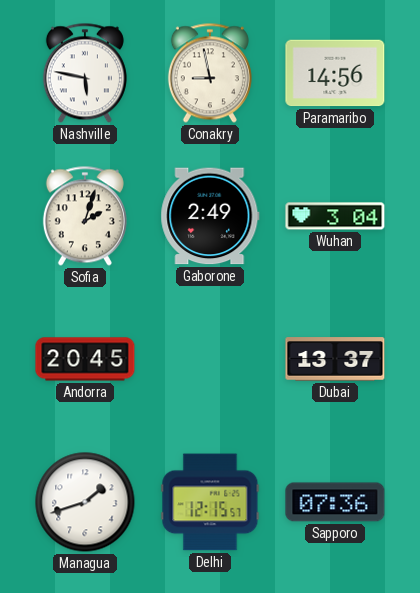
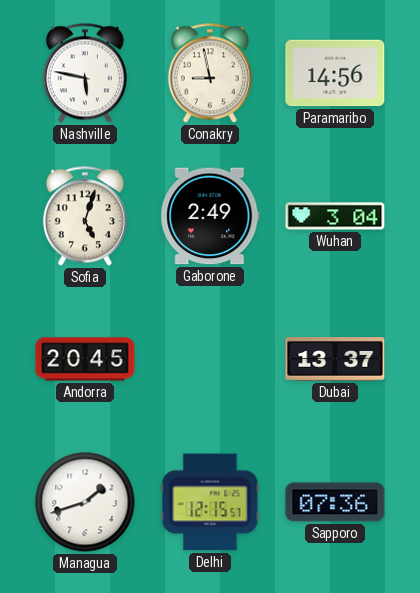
Sofia: 2:03 -> 5:03 (85, 216)
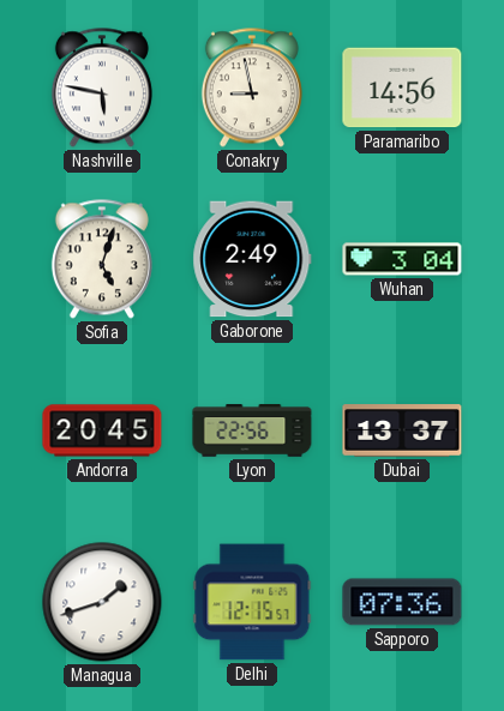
Lyon: none -> 22:56 (252, 430)
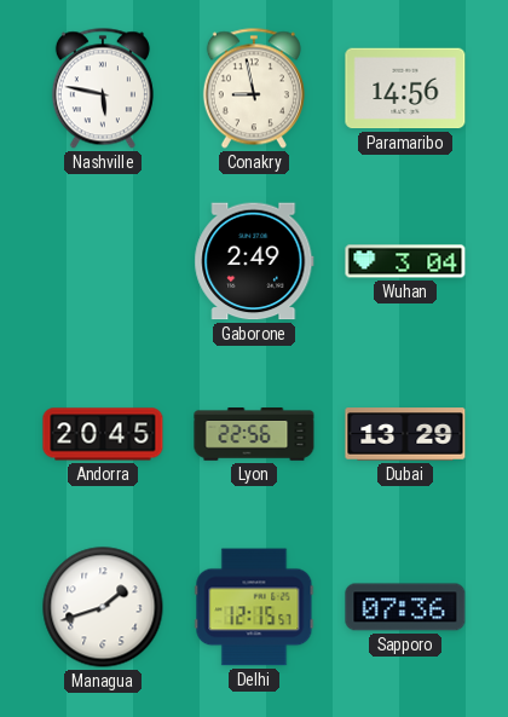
Sofia: 5:03 -> none (102, 259)
Dubai: 13:37 -> 13:29 (405, 434)
